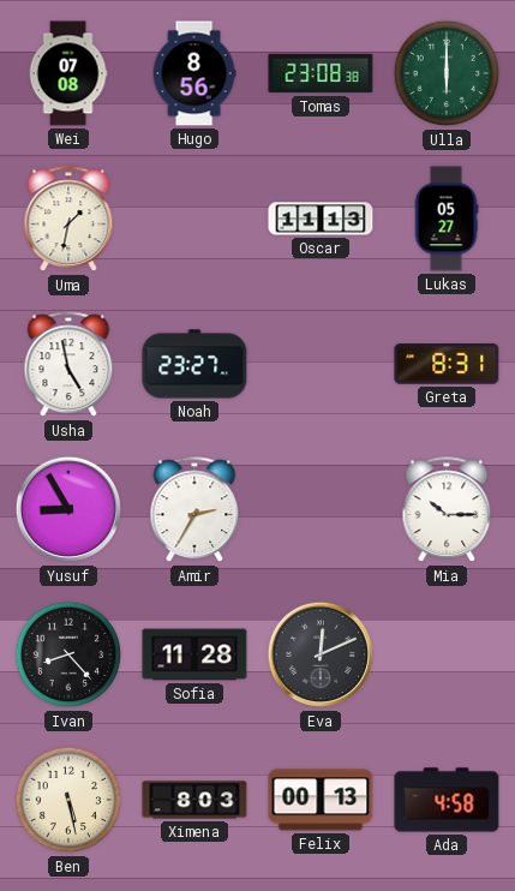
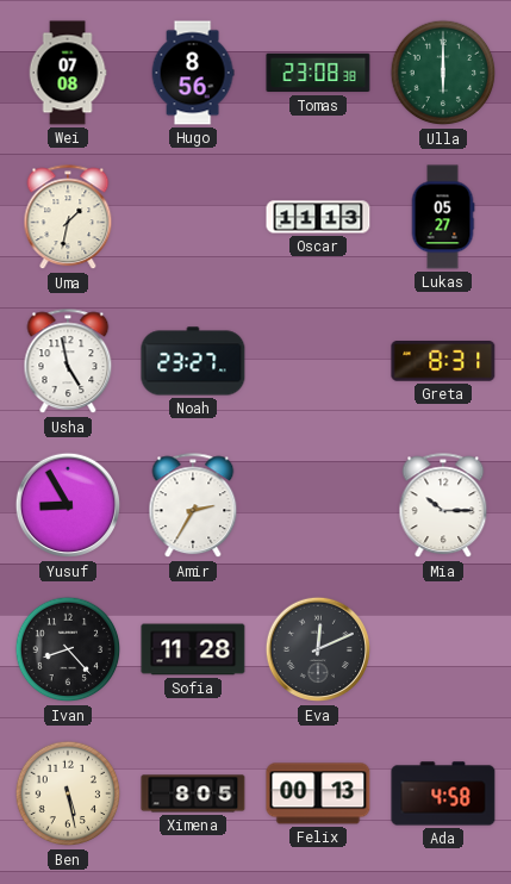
Ximena: 8:03 -> 8:05 (193, 793)
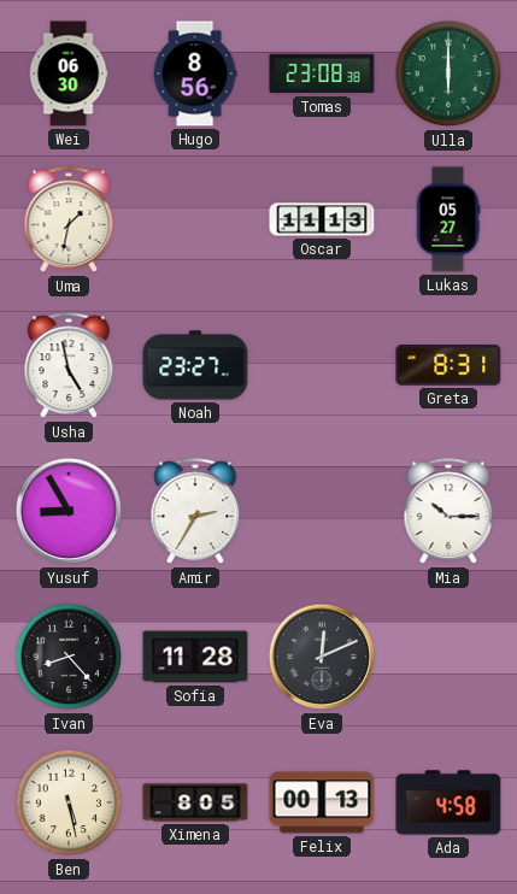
Wei: 07:08 -> 06:30 (69, 73)
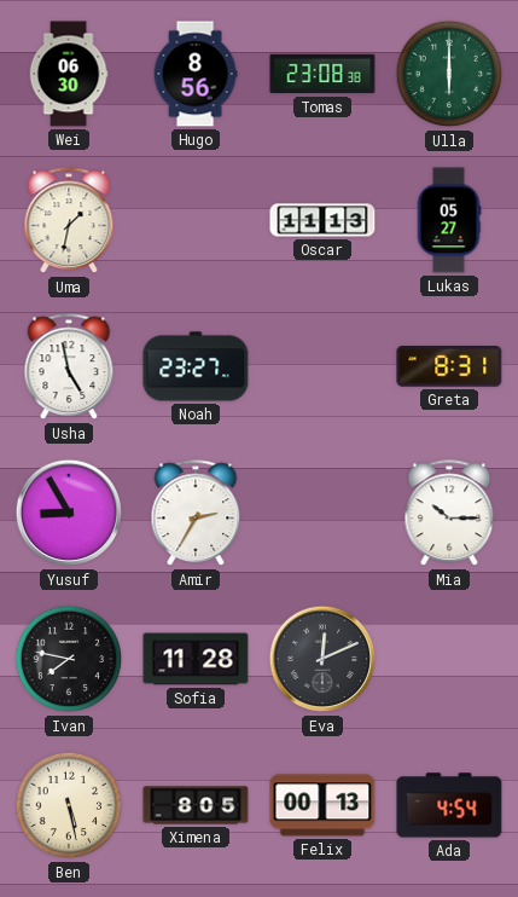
Ivan: 8:23 -> 7:47 (69, 659)
Ada: 4:58 -> 4:54 (449, 805)
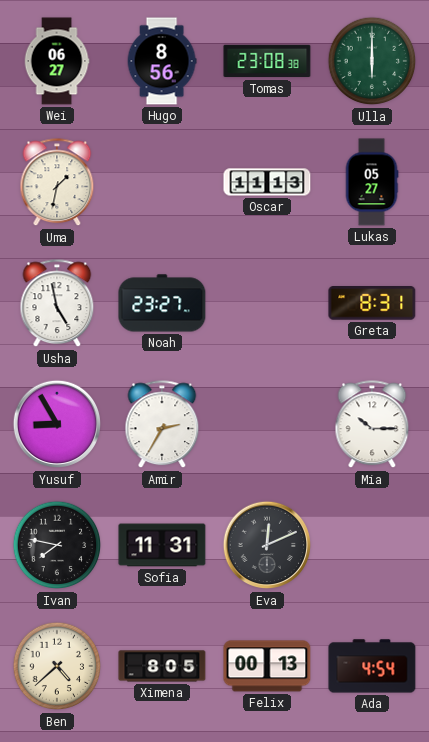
Wei: 06:30 -> 06:27 (57, 61)
Sofia: 11:28 -> 11:31 (162, 545)
Ben: 5:28 -> 4:38 (57, 666)
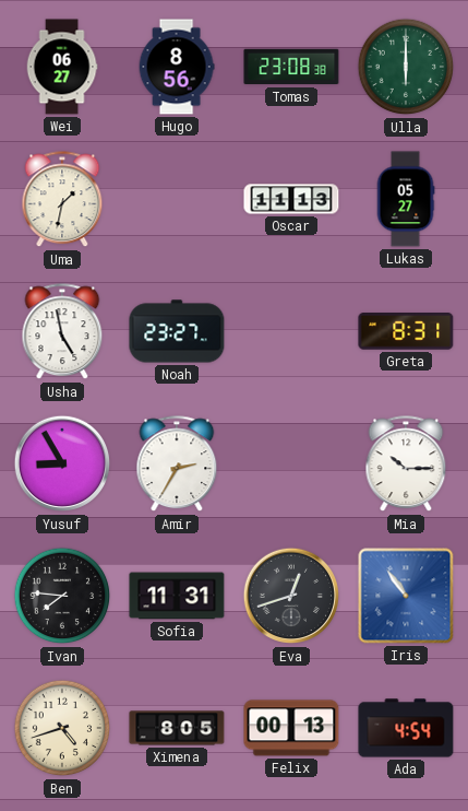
Ivan: 7:47 -> 7:46 (62, 596)
Eva: 12:11 -> 12:42 (291, 596)
Iris: none -> 10:54 (406, 596)
Ben: 4:38 -> 4:42 (62, 728)
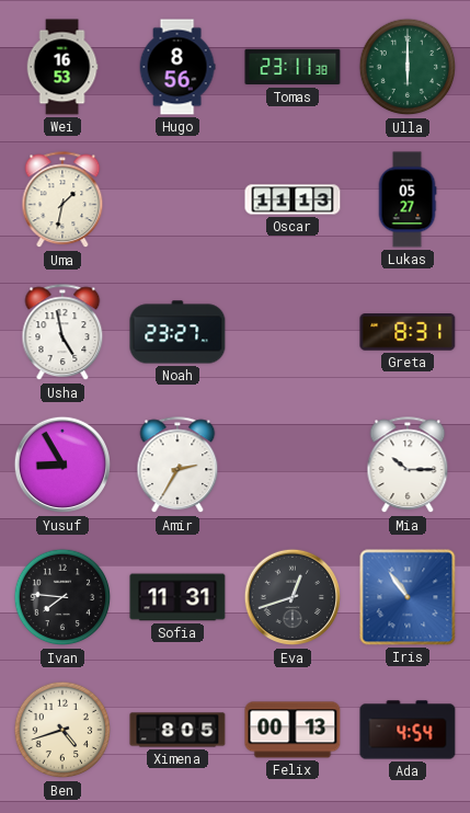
Wei: 06:27 -> 16:53 (62, 67)
Tomas: 23:08 -> 23:11 (293, 67)
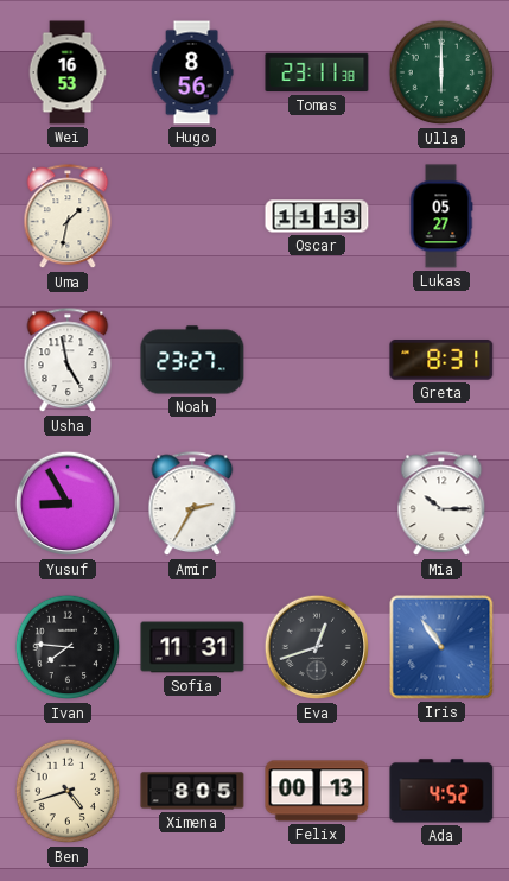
Ada: 4:54 -> 4:52 (441, 791)
